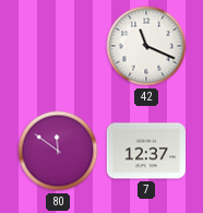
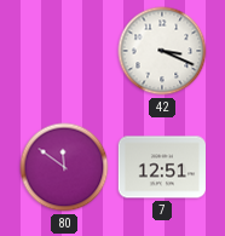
42: 11:19 -> 3:19 (162, 51)
7: 12:37 -> 12:51 (161, 167)
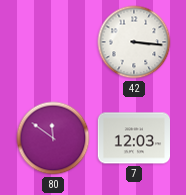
42: 3:19 -> 3:16 (134, 42)
7: 12:51 -> 12:03 (133, 138)
